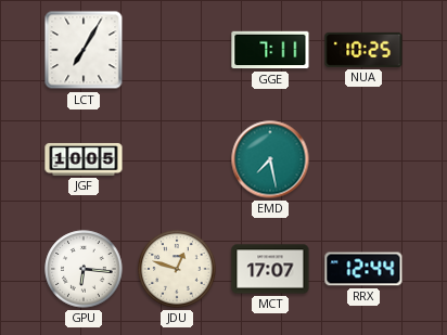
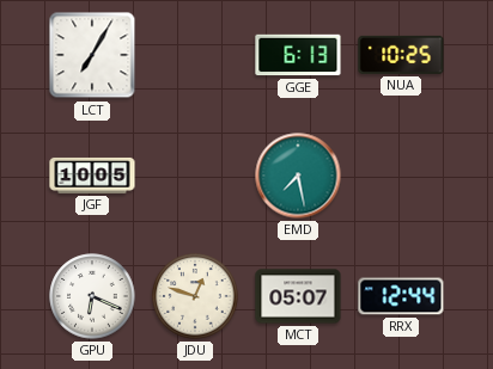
GGE: 7:11 -> 6:13 (298, 55)
GPU: 6:16 -> 6:19 (92, 296)
MCT: 17:07 -> 05:07 (298, 296)
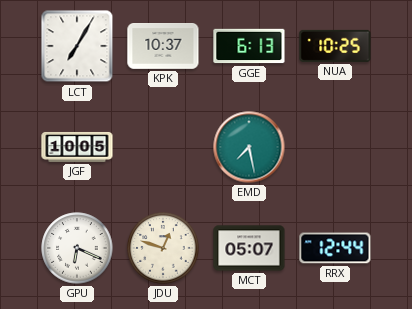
KPK: none -> 10:37 (163, 47)
